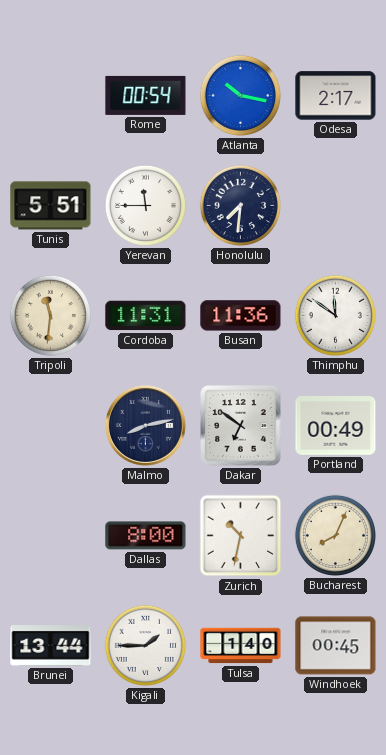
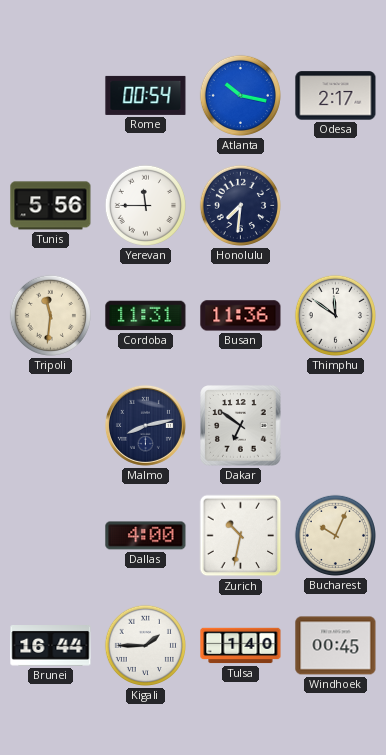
Tunis: 5:51 -> 5:56 (51, 206)
Portland: 00:49 -> none (336, 426)
Dallas: 8:00 -> 4:00 (146, 536)
Bucharest: 8:04 -> 10:04 (335, 535)
Brunei: 13:44 -> 16:44 (51, 646)
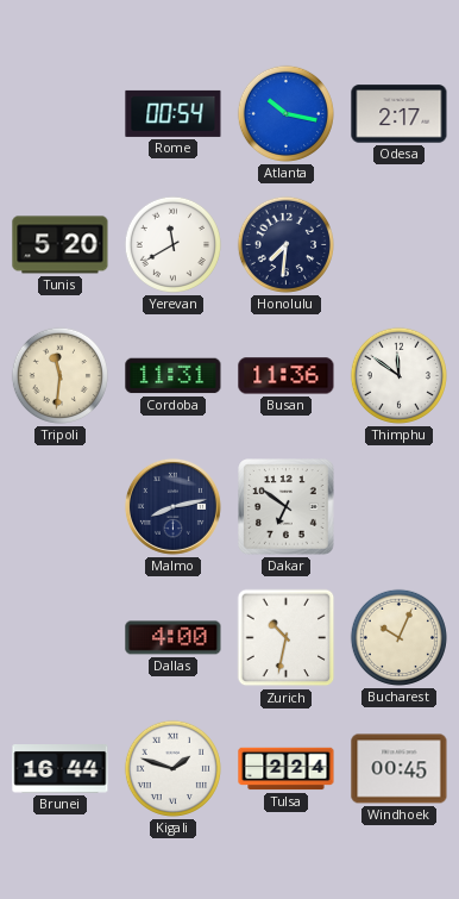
Tunis: 5:56 -> 5:20 (61, 245)
Yerevan: 11:45 -> 11:40 (172, 244)
Kigali: 1:45 -> 1:48 (172, 768)
Tulsa: 1:40 -> 2:24 (287, 769)
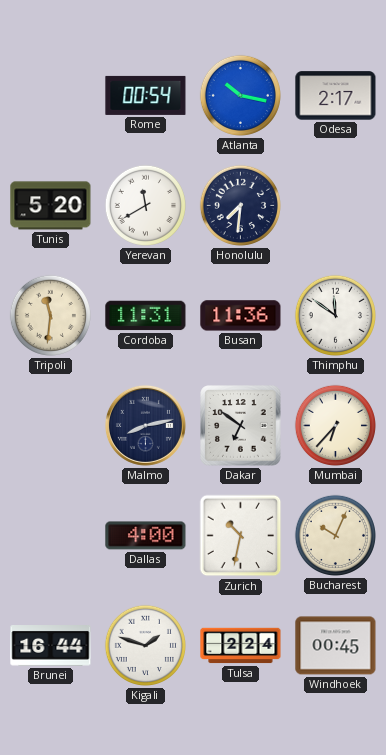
Mumbai: none -> 6:37 (335, 425)
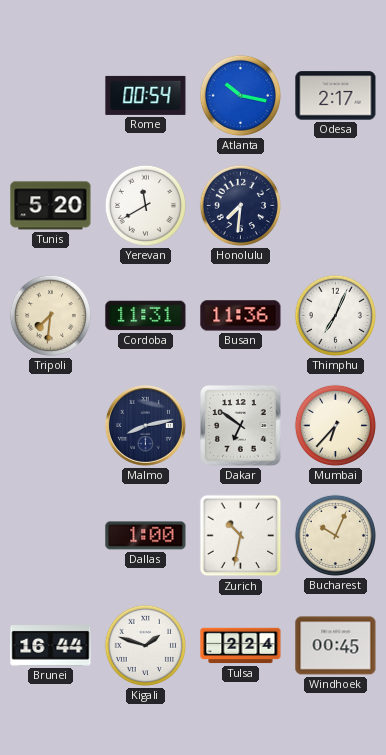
Tripoli: 11:31 -> 7:31 (50, 315)
Thimphu: 11:51 -> 7:04 (335, 315)
Dallas: 4:00 -> 1:00 (146, 536)
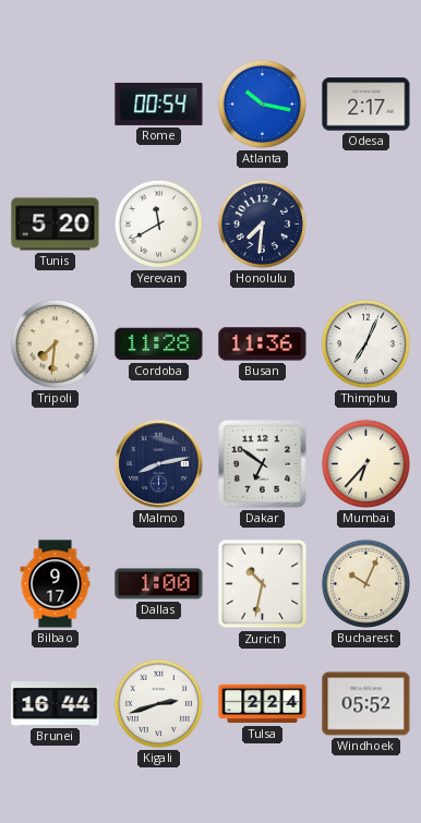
Cordoba: 11:31 -> 11:28 (159, 344)
Bilbao: none -> 9:17 (56, 584)
Kigali: 1:48 -> 2:42 (158, 703)
Windhoek: 00:45 -> 05:52 (366, 704)
